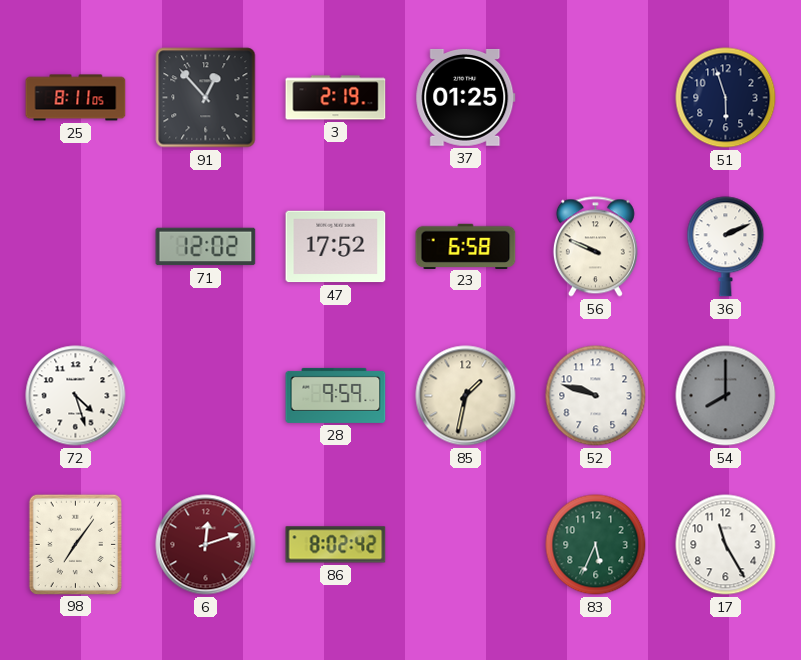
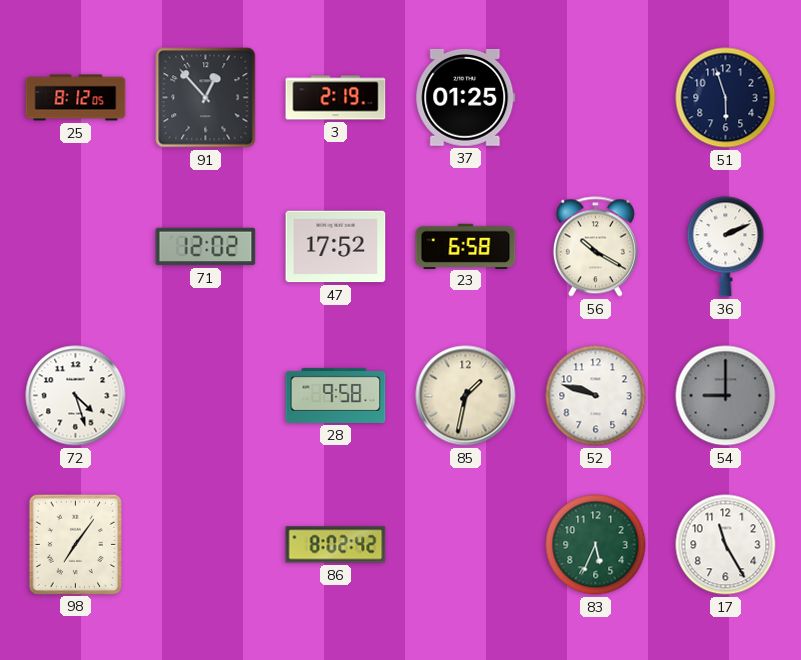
25: 8:11 -> 8:12 (76, 98)
56: 9:49 -> 10:20 (595, 247)
28: 9:59 -> 9:58 (336, 395)
54: 8:00 -> 9:00 (726, 396)
6: 12:12 -> none (206, 545)
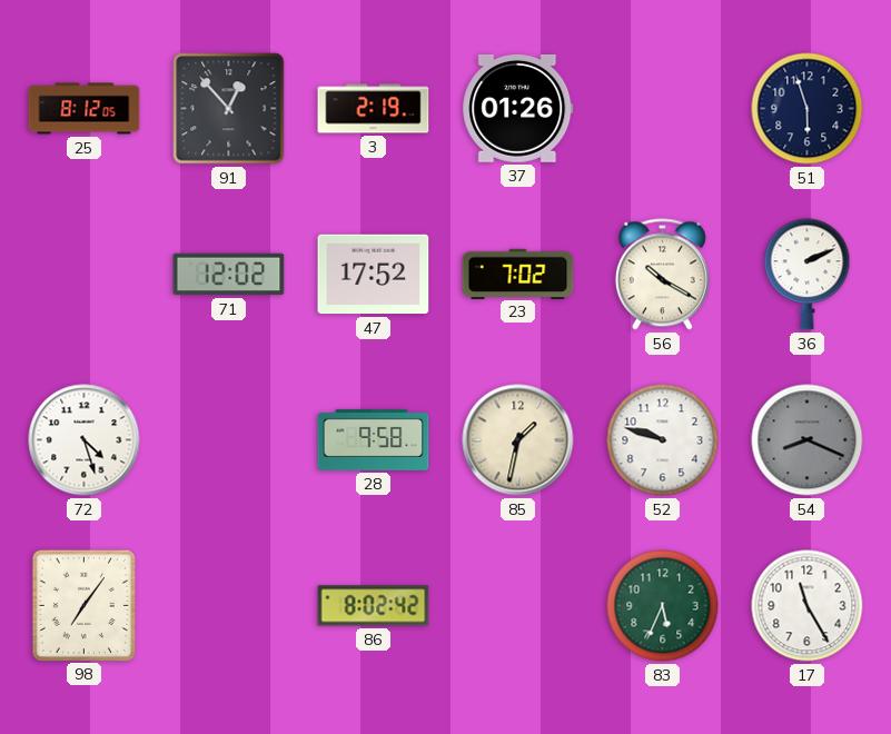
37: 01:25 -> 01:26 (518, 108)
23: 6:58 -> 7:02 (518, 274)
54: 9:00 -> 8:19 (808, 440)
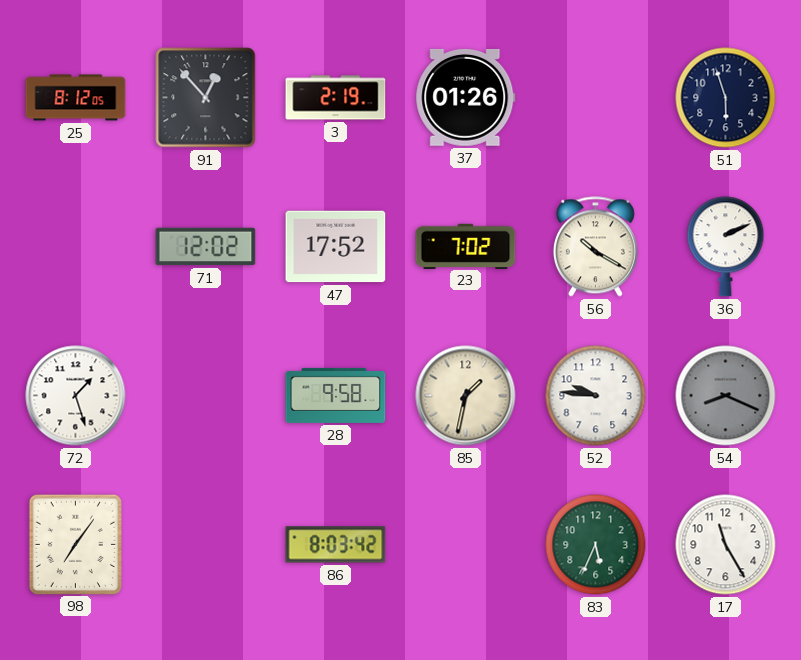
72: 4:27 -> 1:27 (76, 396)
52: 9:48 -> 9:46 (596, 396)
86: 8:02 -> 8:03 (336, 545)
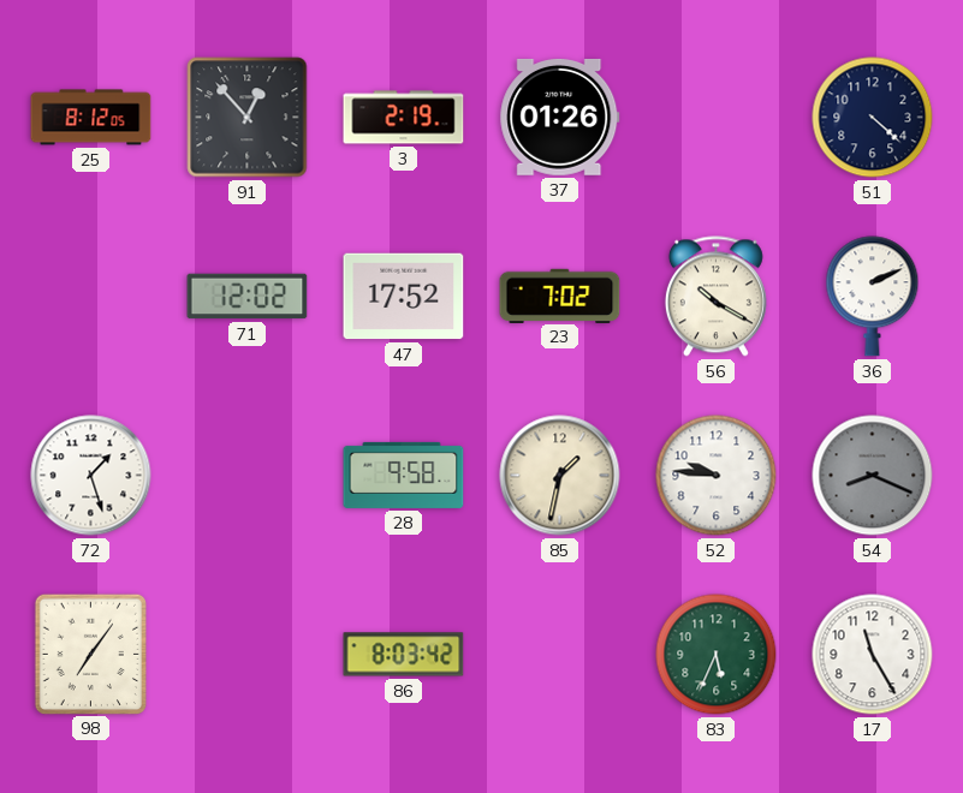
51: 5:57 -> 4:22 (873, 118)
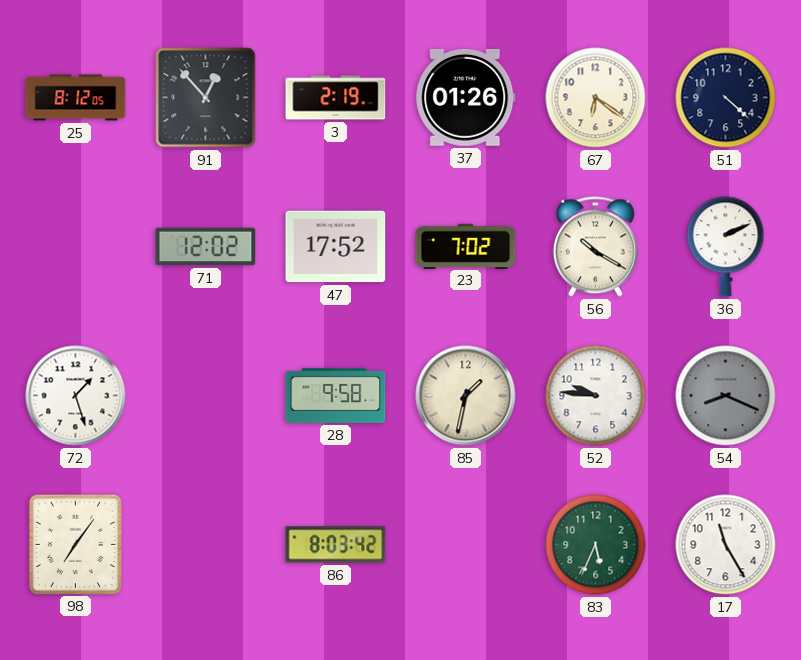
67: none -> 6:21 (596, 98)
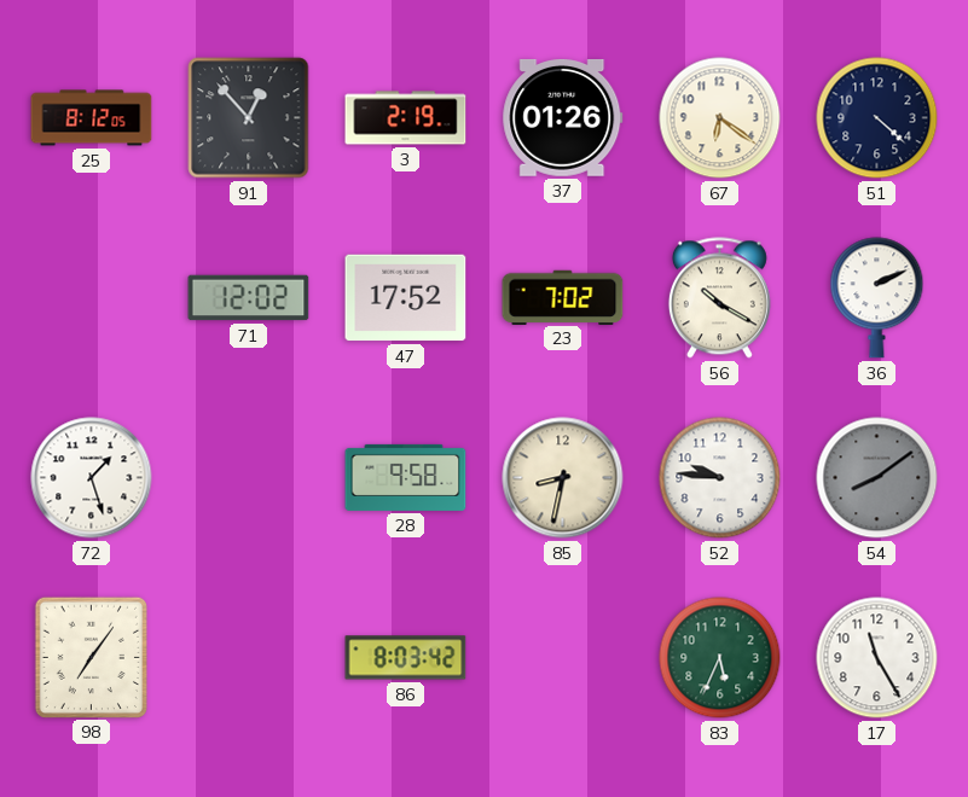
85: 1:32 -> 8:32 (563, 478)
54: 8:19 -> 8:09 (877, 478)
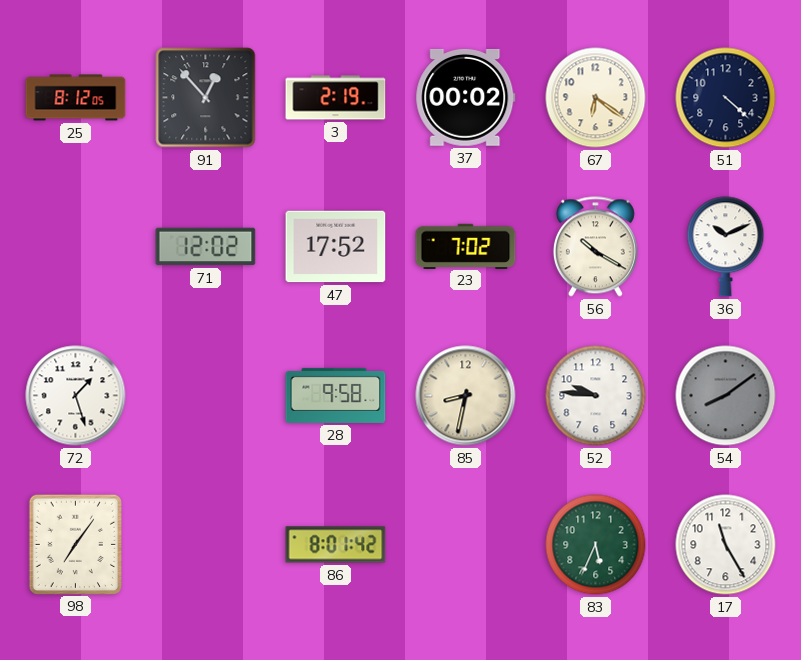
37: 01:26 -> 00:02 (466, 97)
36: 2:11 -> 10:11 (726, 247)
86: 8:03 -> 8:01 (336, 545)
